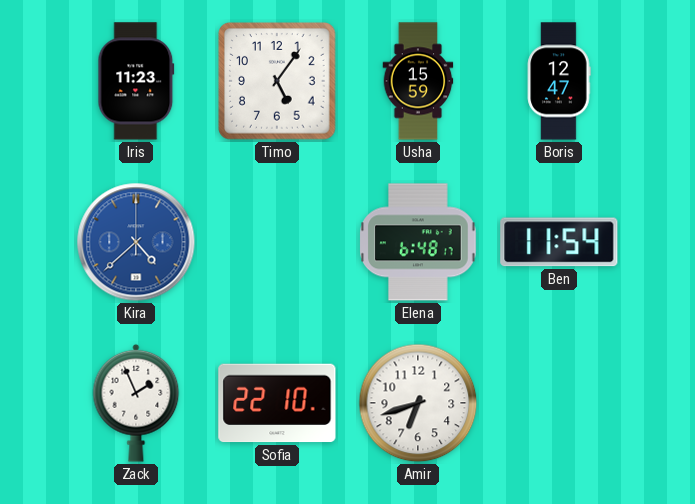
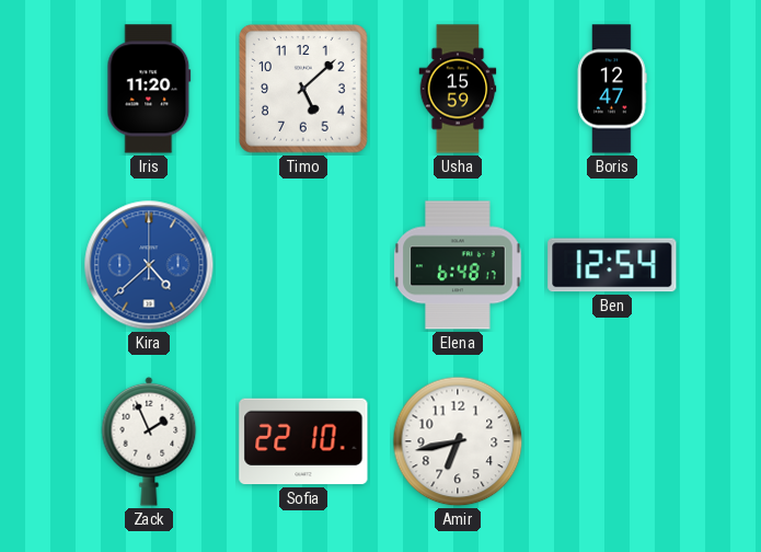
Iris: 11:23 -> 11:20 (149, 89)
Timo: 5:06 -> 5:08 (303, 89)
Ben: 11:54 -> 12:54 (612, 265)
Amir: 6:42 -> 6:43 (458, 441)
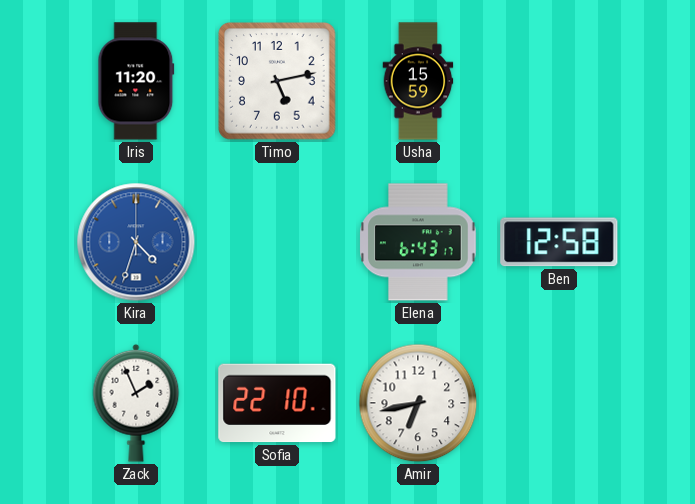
Timo: 5:08 -> 5:13 (277, 81)
Boris: 12:47 -> none (612, 89)
Kira: 4:38 -> 4:33 (136, 242)
Elena: 6:48 -> 6:43 (418, 242)
Ben: 12:54 -> 12:58 (559, 242)
